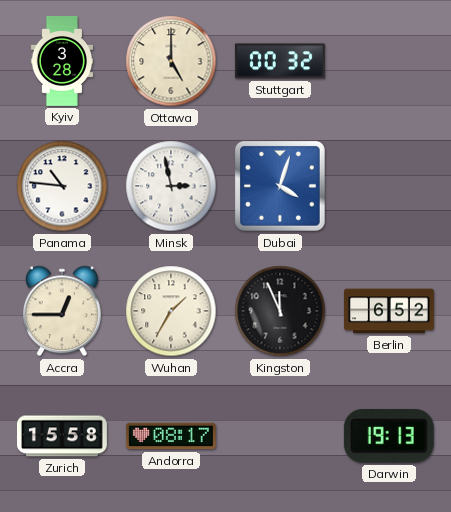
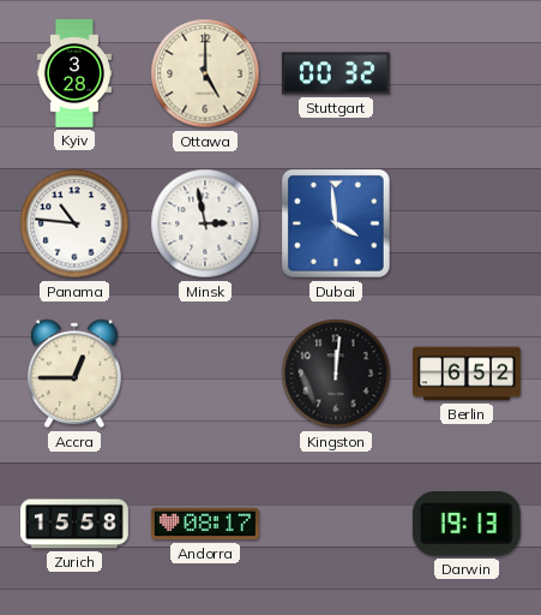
Dubai: 4:03 -> 3:59 (336, 223)
Wuhan: 1:35 -> none (171, 311)
Kingston: 11:56 -> 12:01 (336, 374)
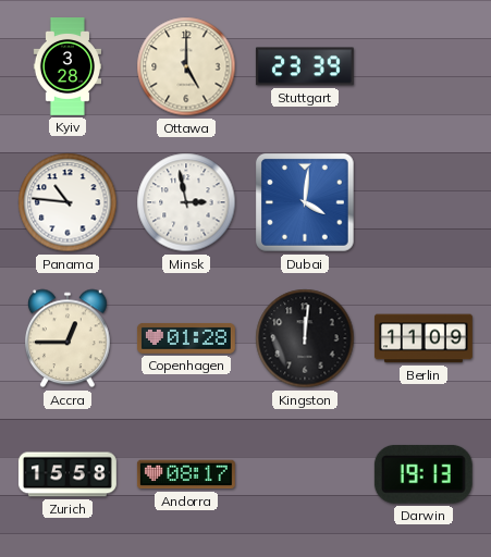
Stuttgart: 00:32 -> 23:39 (305, 66)
Dubai: 3:59 -> 4:01 (305, 202)
Copenhagen: none -> 01:28 (186, 338)
Berlin: 6:52 -> 11:09 (424, 338)
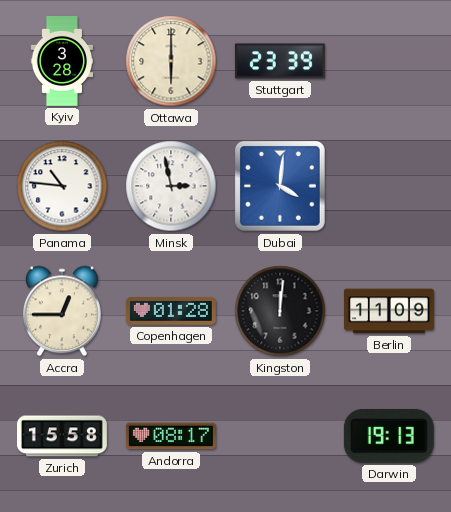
Ottawa: 5:00 -> 6:00 (171, 61)
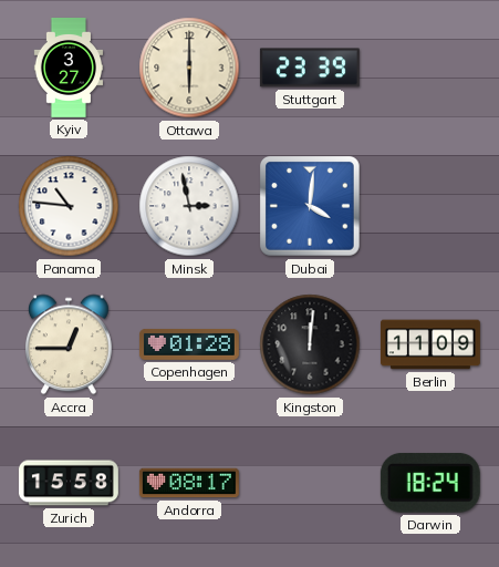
Kyiv: 3:28 -> 3:27 (67, 69)
Darwin: 19:13 -> 18:24 (430, 483)
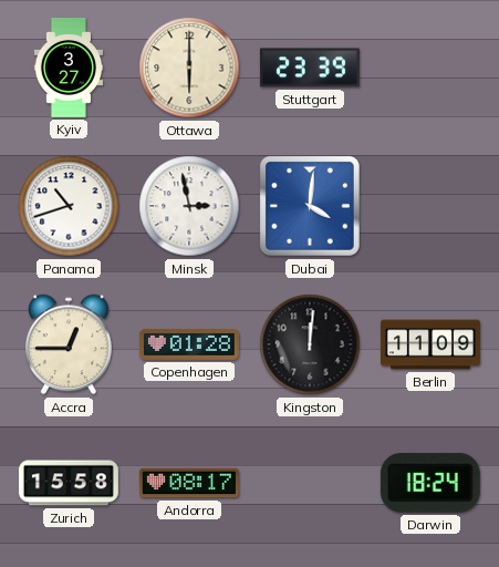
Panama: 10:46 -> 10:42 (69, 206)
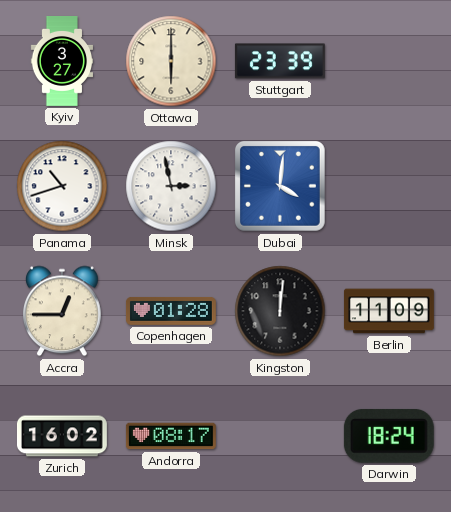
Zurich: 15:58 -> 16:02 (62, 436)
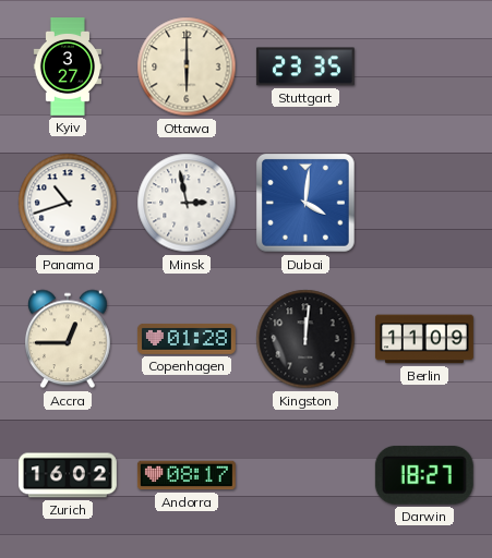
Stuttgart: 23:39 -> 23:35 (305, 66)
Darwin: 18:24 -> 18:27 (424, 475)
